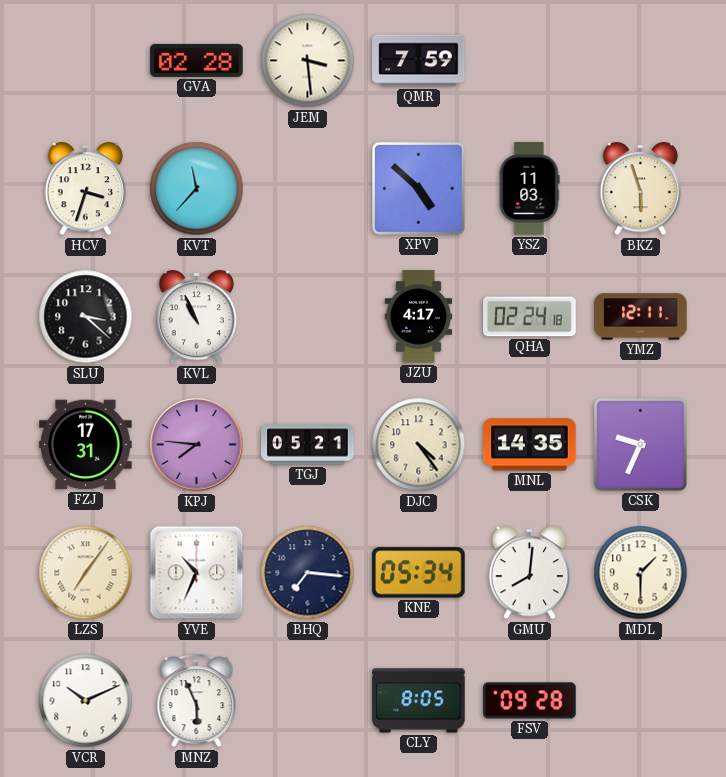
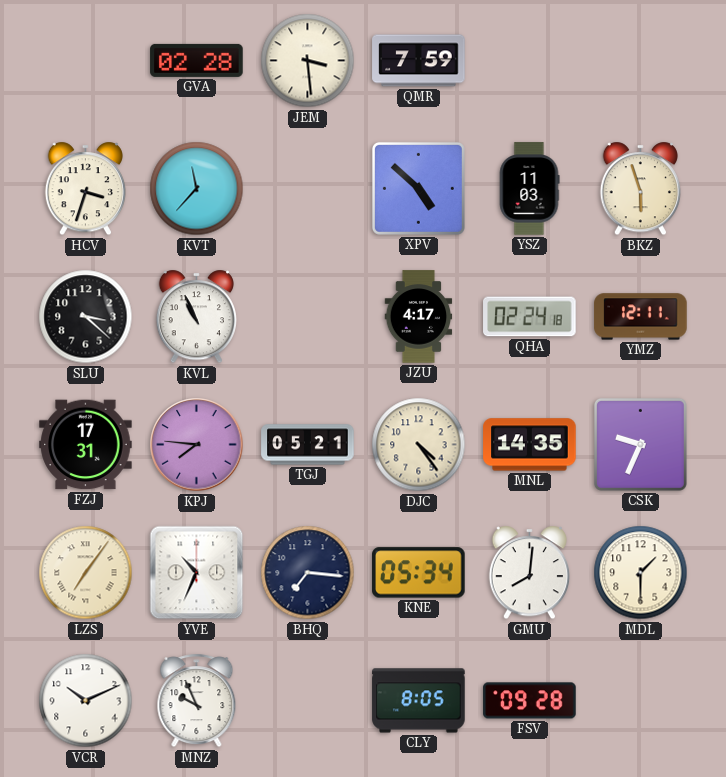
MNZ: 5:56 -> 9:56 (197, 701)
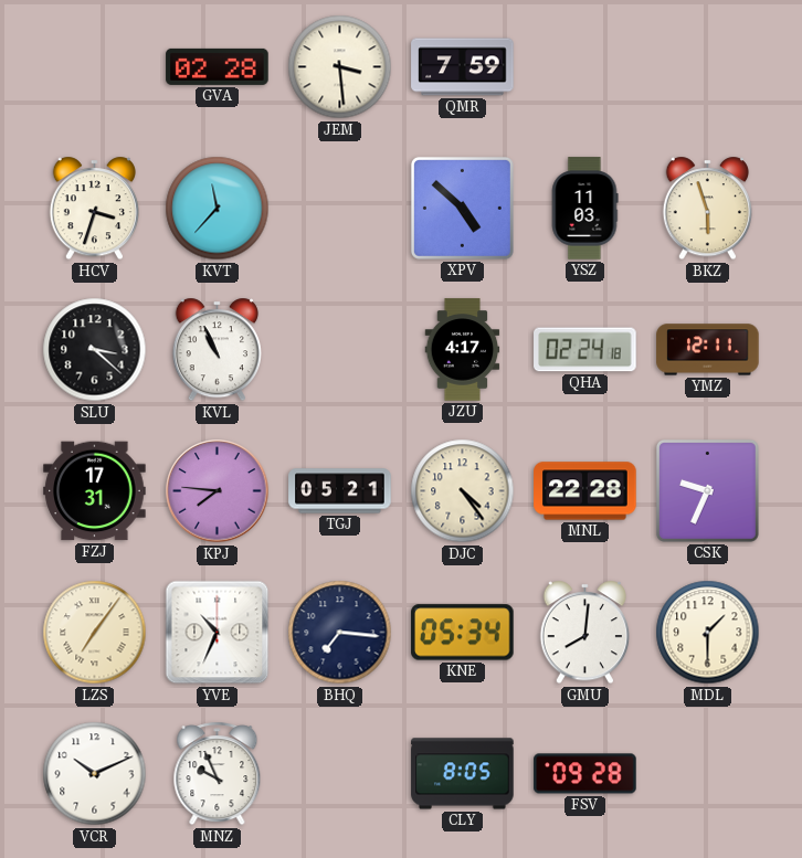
MNL: 14:35 -> 22:28 (585, 491)
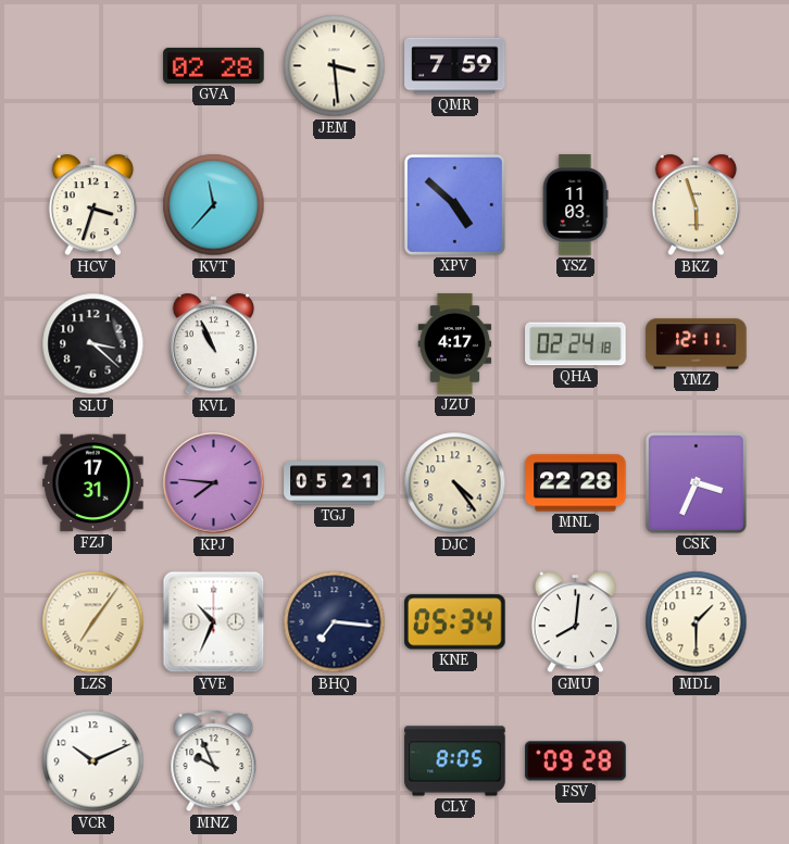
CSK: 9:34 -> 3:34 (696, 482)
